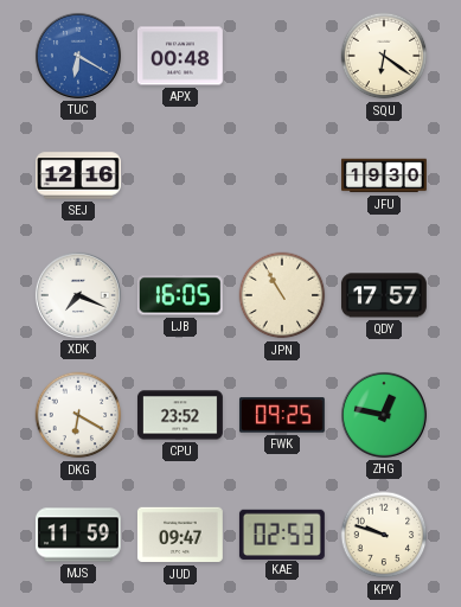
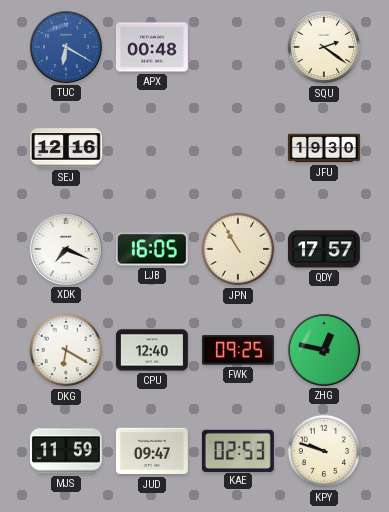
SQU: 6:21 -> 2:21 (324, 47)
CPU: 23:52 -> 12:40 (152, 350)
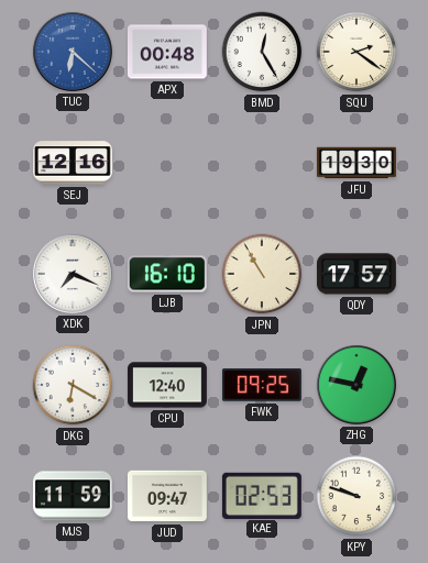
TUC: 6:20 -> 6:22 (73, 52)
BMD: none -> 12:25 (262, 52)
LJB: 16:05 -> 16:10 (167, 274)
